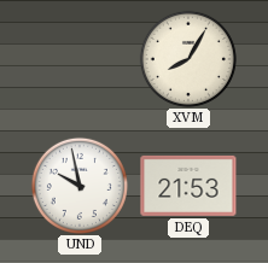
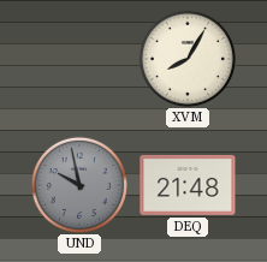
UND dial: white -> grey (79, 185)
DEQ: 21:53 -> 21:48 (188, 185)
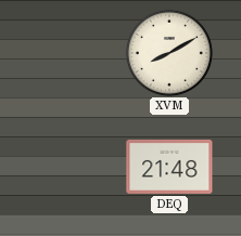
XVM: 8:05 -> 8:10 (169, 53)
UND: 9:58 -> none (79, 185)
